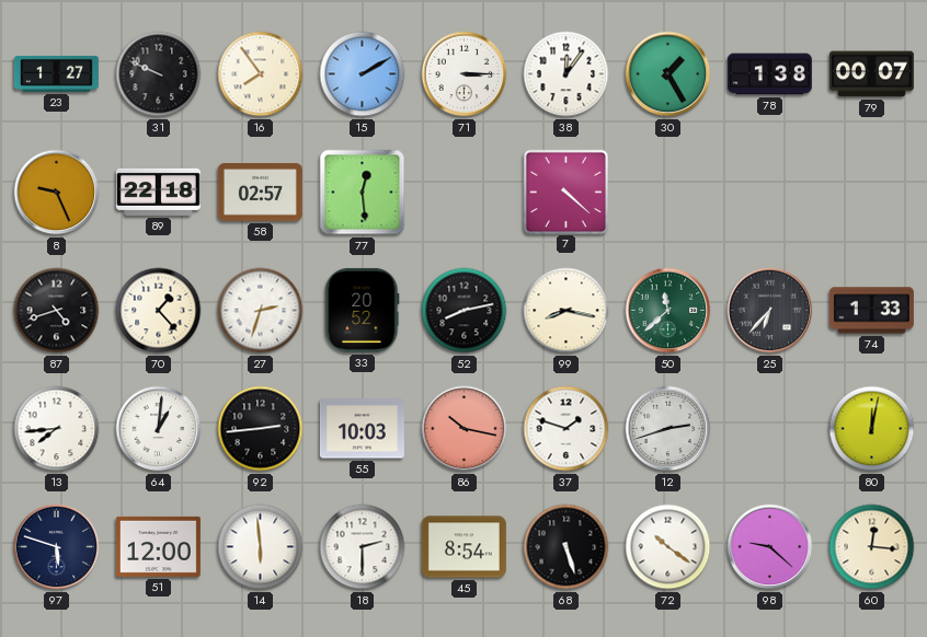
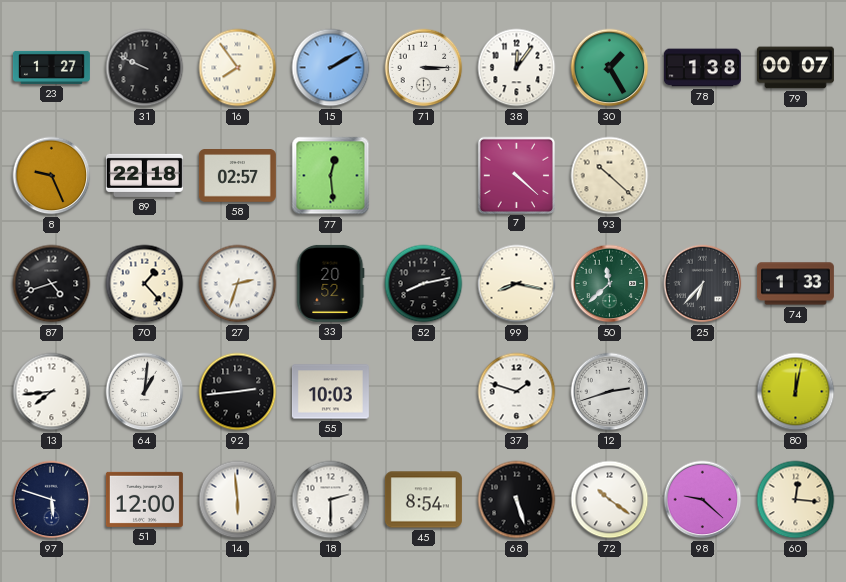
93: none -> 10:22 (610, 176)
86: 10:17 -> none (465, 429)
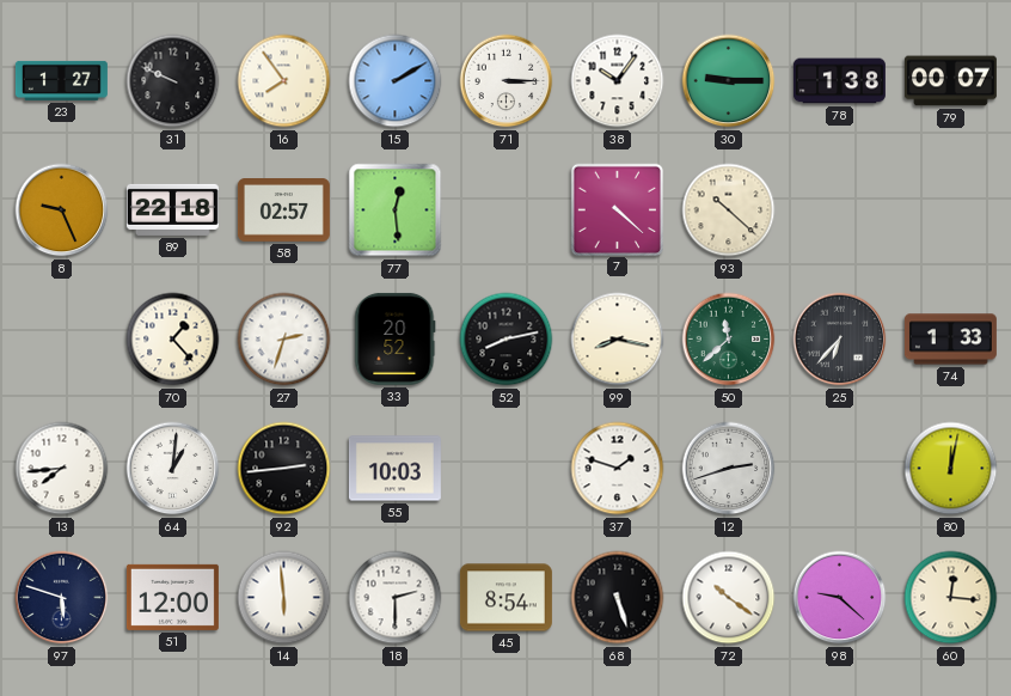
38: 12:06 -> 10:06 (618, 81)
30: 1:25 -> 9:15 (729, 81)
87: 4:42 -> none (52, 284)
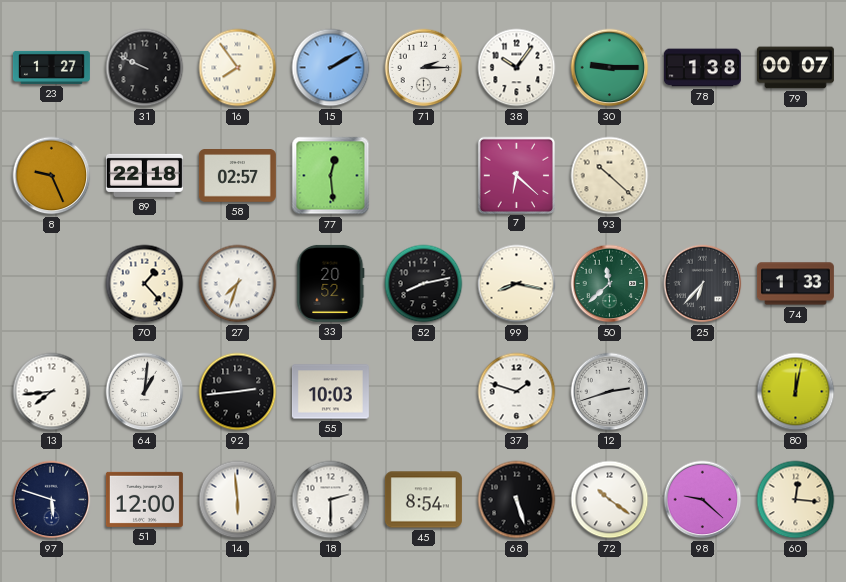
71: 3:15 -> 2:15 (424, 68)
7: 4:22 -> 6:22 (516, 175)
27: 2:33 -> 7:33 (238, 284)
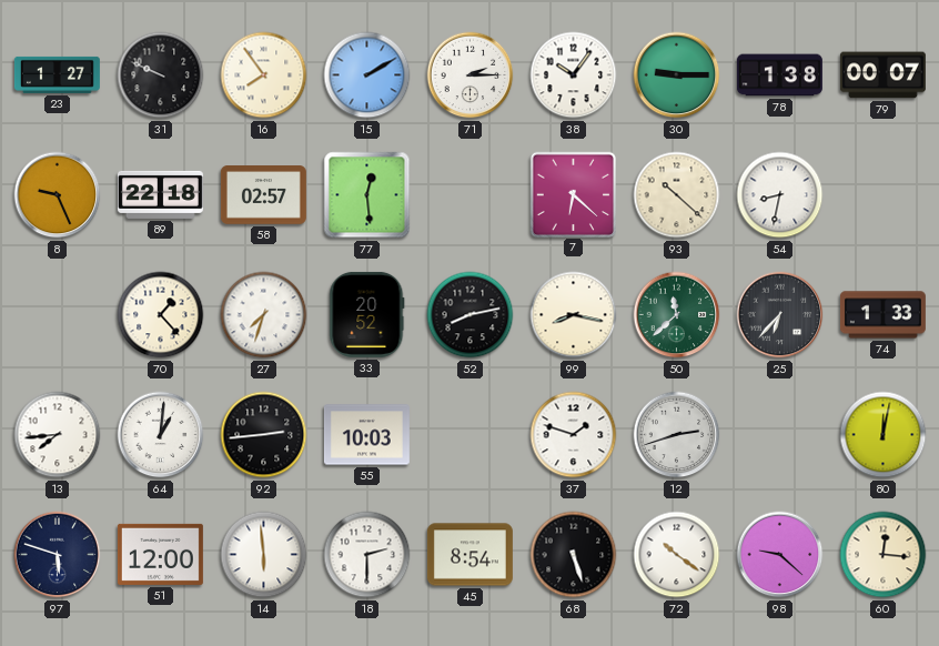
54: none -> 8:32 (780, 195)
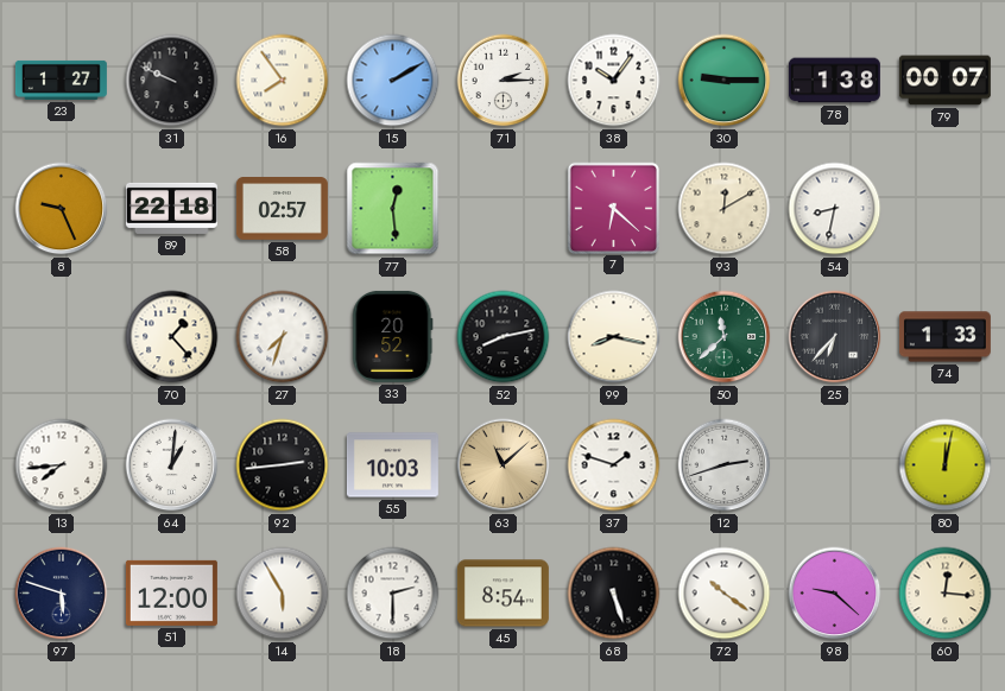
93: 10:22 -> 12:10 (725, 209)
63: none -> 11:08 (504, 465)
14: 5:59 -> 5:55 (283, 594)
